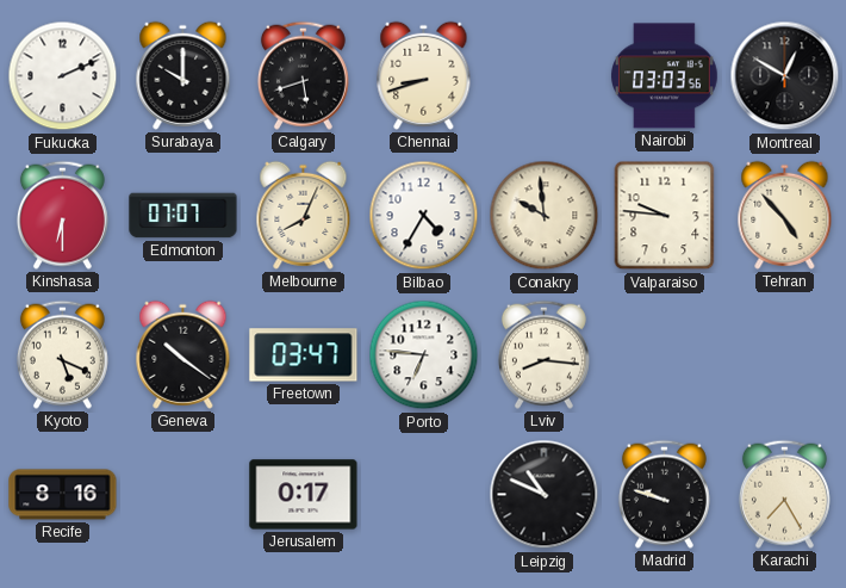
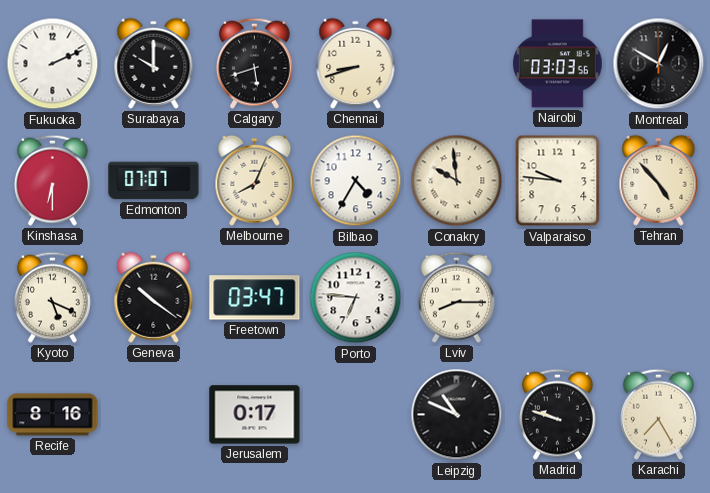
Lviv: 8:16 -> 8:15 (456, 297)
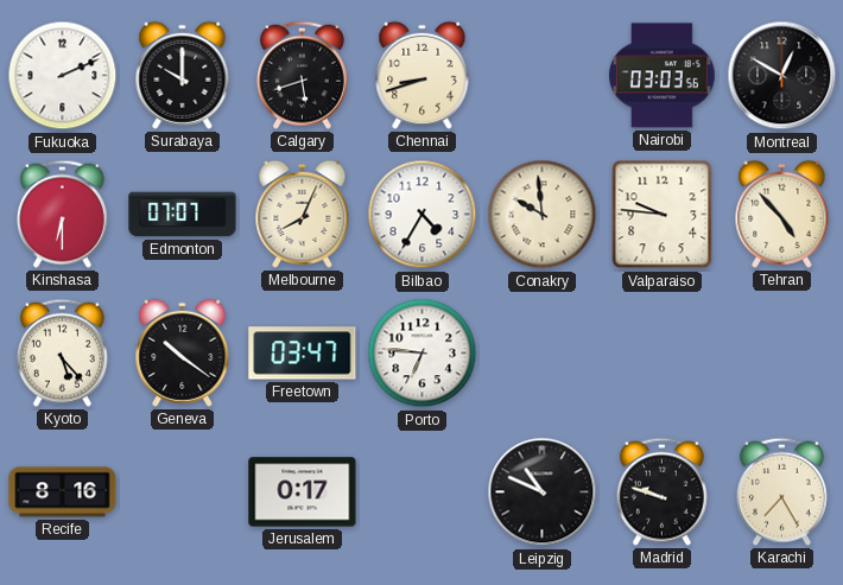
Kyoto: 5:19 -> 5:23 (62, 352)
Lviv: 8:15 -> none (456, 297)
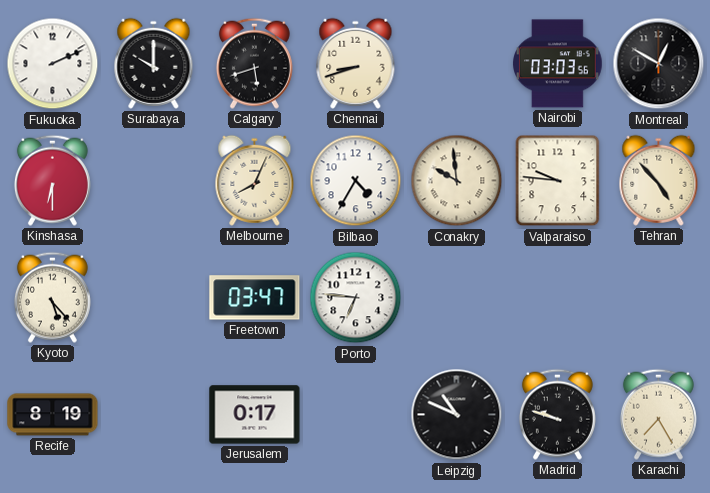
Edmonton: 07:07 -> none (183, 215)
Geneva: 10:21 -> none (183, 352)
Recife: 8:16 -> 8:19 (53, 415)
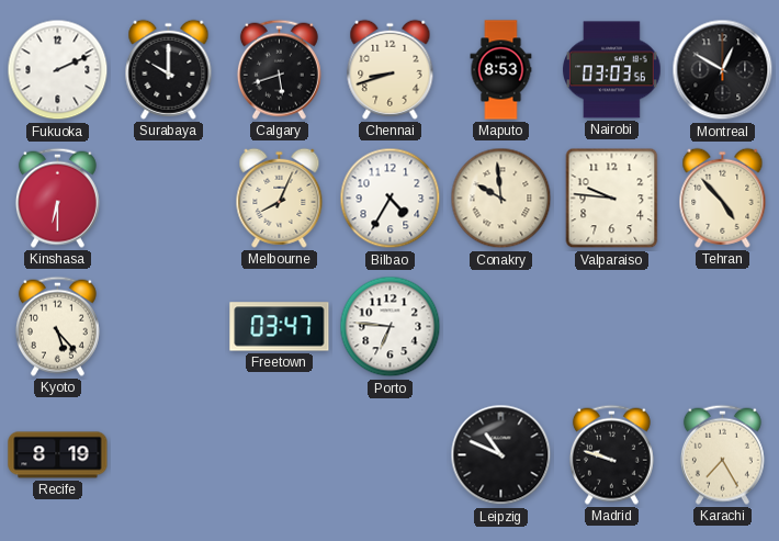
Maputo: none -> 8:53 (501, 70)
Jerusalem: 0:17 -> none (255, 415)
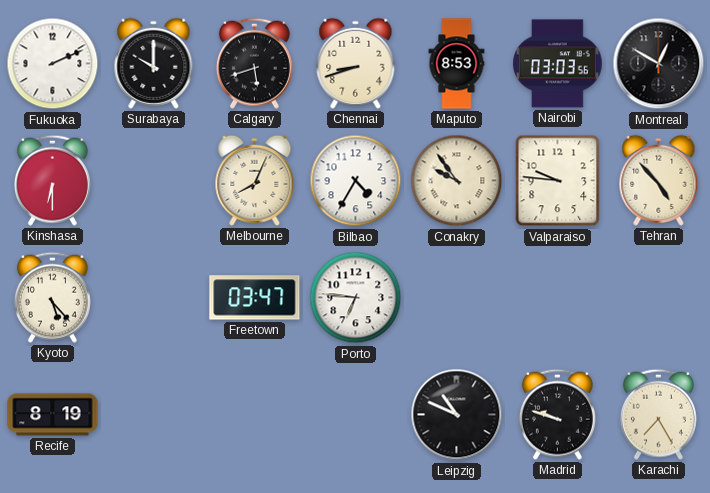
Conakry: 9:59 -> 9:54 (457, 181)
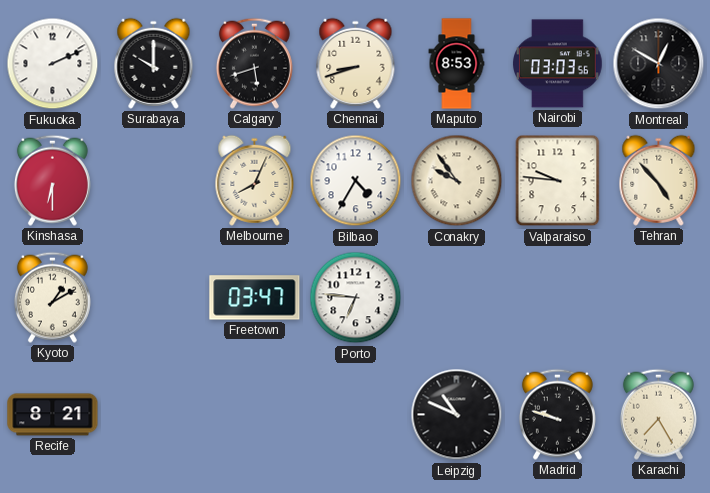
Kyoto: 5:23 -> 1:10 (52, 297)
Recife: 8:19 -> 8:21 (53, 415)
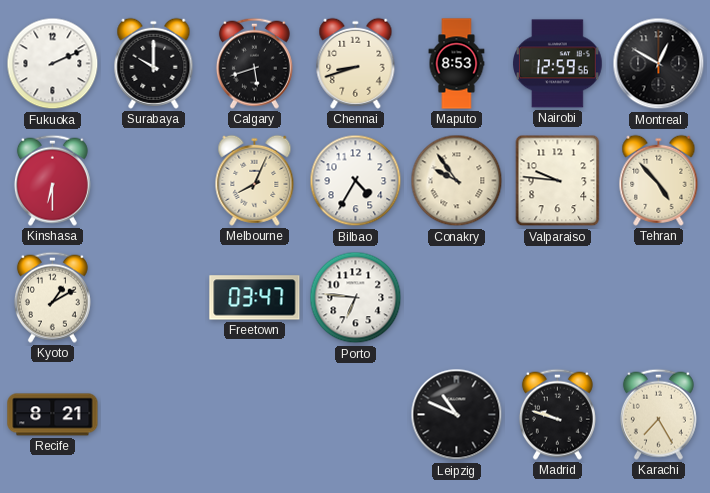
Nairobi: 03:03 -> 12:59 (558, 64)
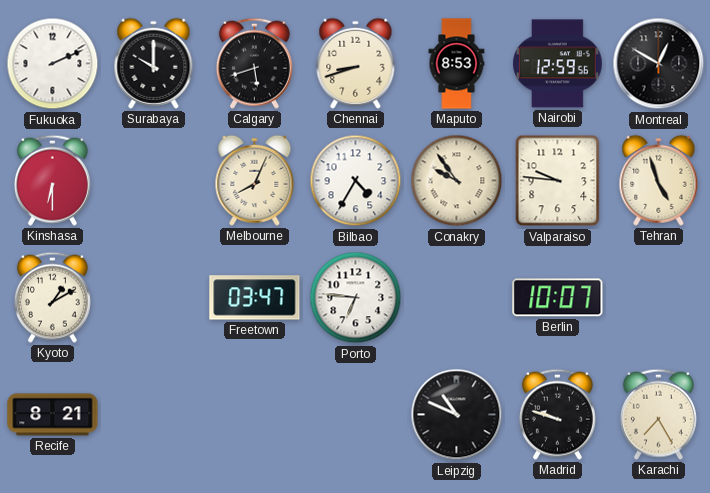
Tehran: 4:53 -> 4:57 (659, 180)
Berlin: none -> 10:07 (558, 298)
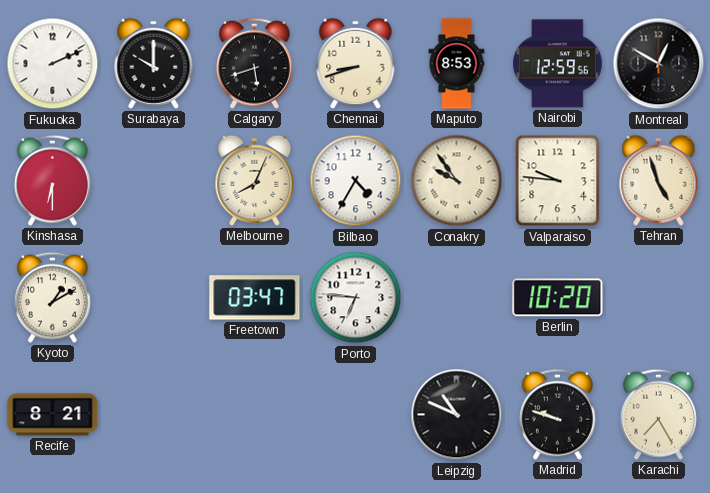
Berlin: 10:07 -> 10:20 (558, 298)
